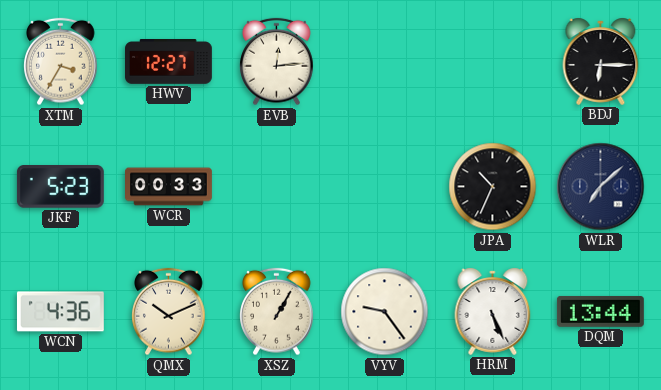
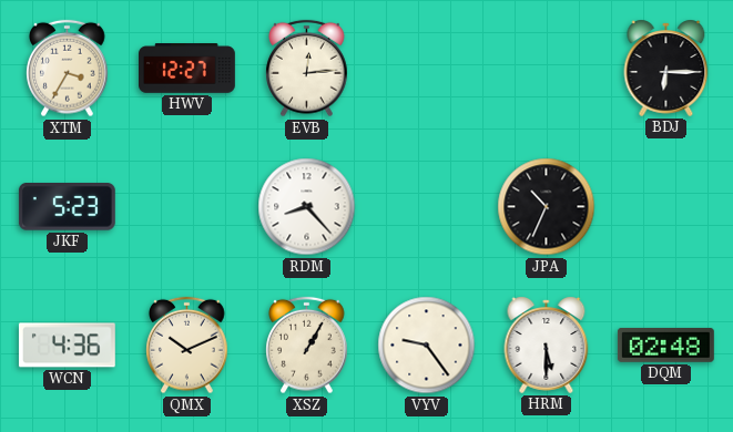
WCR: 00:33 -> none (169, 187)
RDM: none -> 8:23 (307, 207)
WLR: 7:08 -> none (601, 187)
HRM: 5:26 -> 5:30 (547, 344)
DQM: 13:44 -> 02:48 (665, 344)
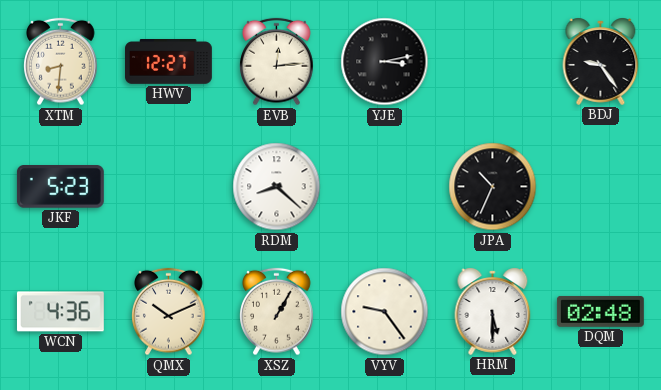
XTM: 3:35 -> 8:31 (61, 62)
YJE: none -> 3:13 (385, 62)
BDJ: 6:15 -> 9:24 (601, 61)
RDM: 8:23 -> 8:22 (277, 187)
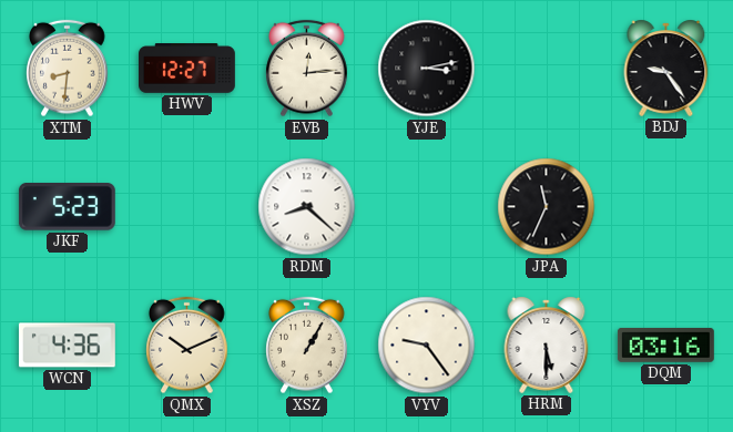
JPA: 10:34 -> 11:34 (547, 207)
DQM: 02:48 -> 03:16 (665, 344)
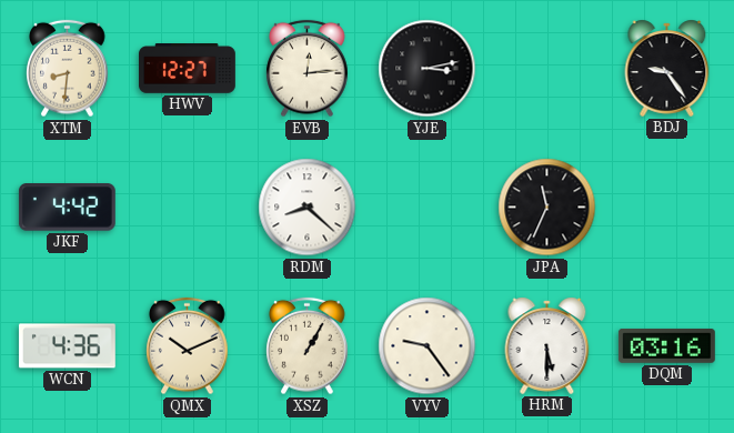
JKF: 5:23 -> 4:42 (67, 208)
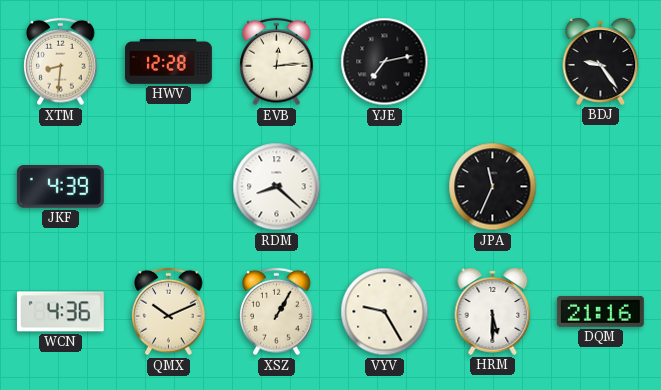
HWV: 12:27 -> 12:28 (169, 62)
YJE: 3:13 -> 7:13 (385, 62)
JKF: 4:42 -> 4:39 (60, 187)
VYV: 9:24 -> 9:25 (385, 312)
DQM: 03:16 -> 21:16 (600, 311)
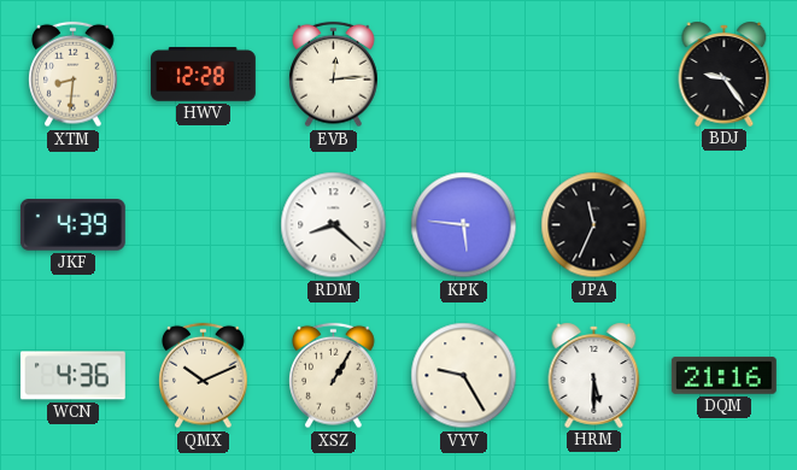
YJE: 7:13 -> none (385, 62)
KPK: none -> 5:46 (464, 225)
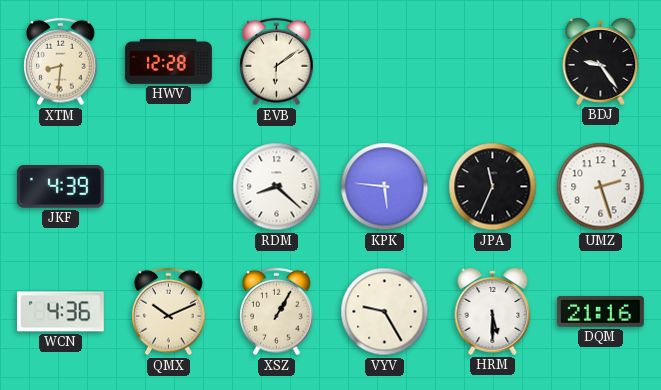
EVB: 12:14 -> 6:09 (277, 62)
UMZ: none -> 2:27 (601, 187)
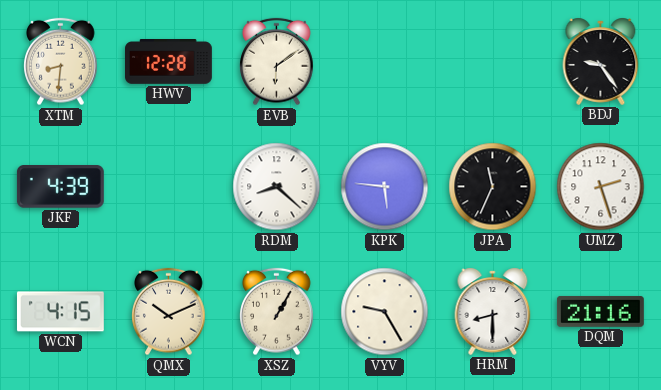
WCN: 4:36 -> 4:15 (60, 312)
HRM: 5:30 -> 8:30 (493, 311)
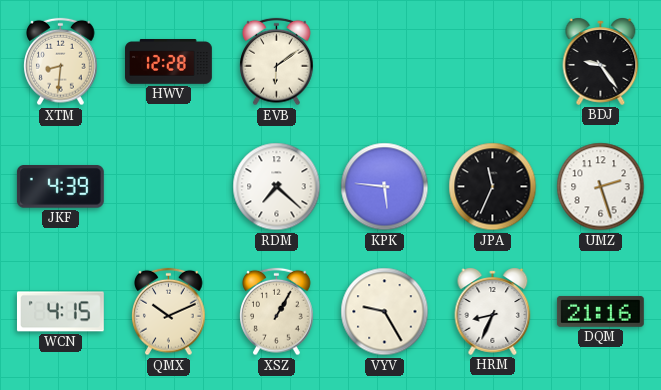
RDM: 8:22 -> 7:22 (277, 187)
HRM: 8:30 -> 8:34 (493, 311)
